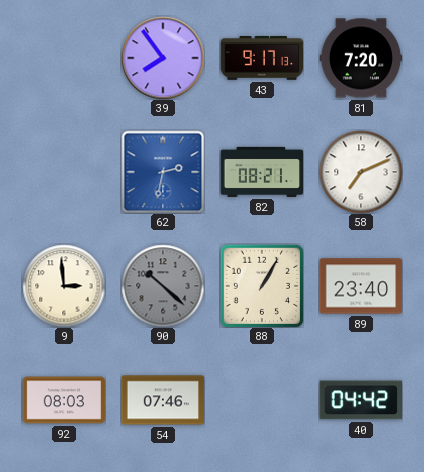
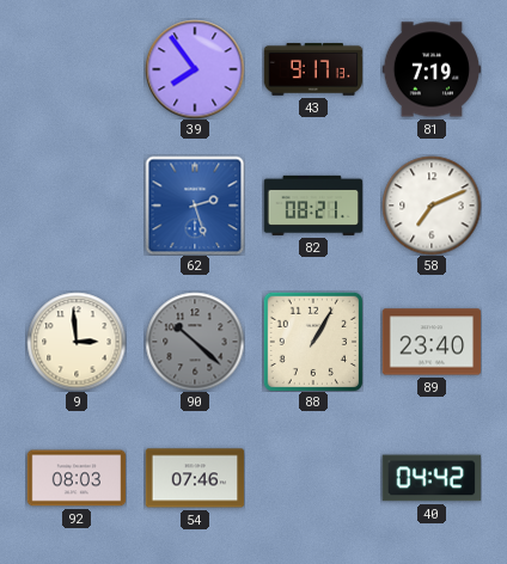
81: 7:20 -> 7:19 (432, 69)
62: 2:32 -> 2:27 (195, 206)
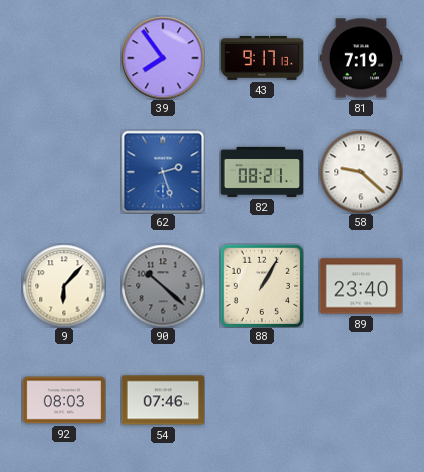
58: 7:11 -> 9:22 (361, 172)
9: 2:59 -> 6:07 (64, 286)
40: 04:42 -> none (430, 478)
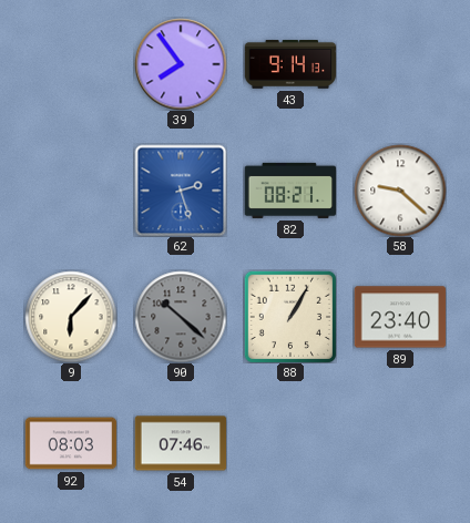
43: 9:17 -> 9:14 (290, 65)
81: 7:19 -> none (361, 58)
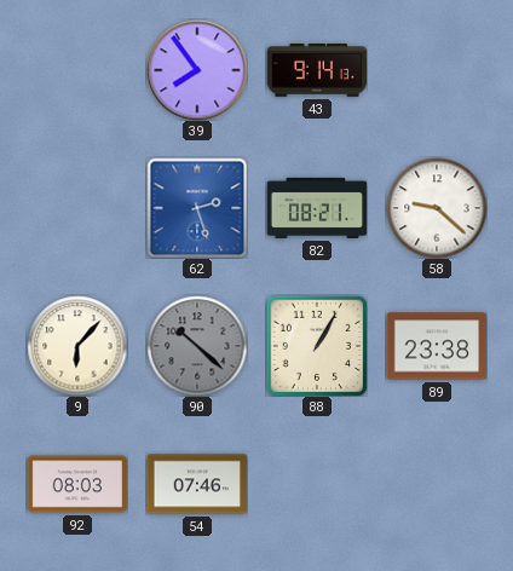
89: 23:40 -> 23:38 (437, 346)
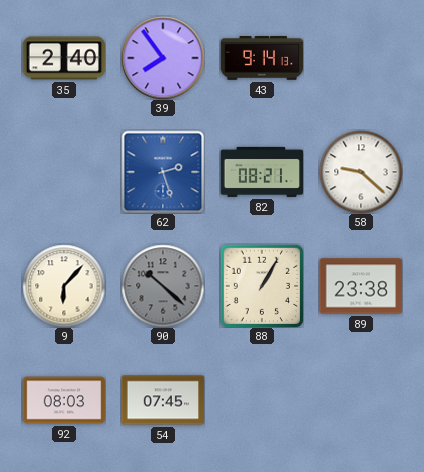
35: none -> 2:40 (64, 58)
54: 07:46 -> 07:45 (163, 400)
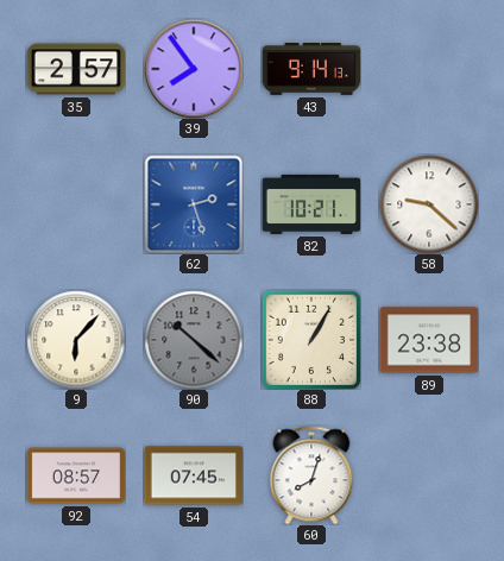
35: 2:40 -> 2:57 (76, 69)
82: 08:21 -> 10:21 (311, 204)
92: 08:03 -> 08:57 (76, 475)
60: none -> 8:03 (311, 475)
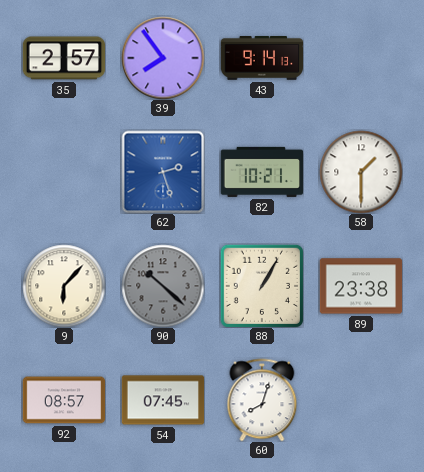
58: 9:22 -> 1:30 (361, 172)
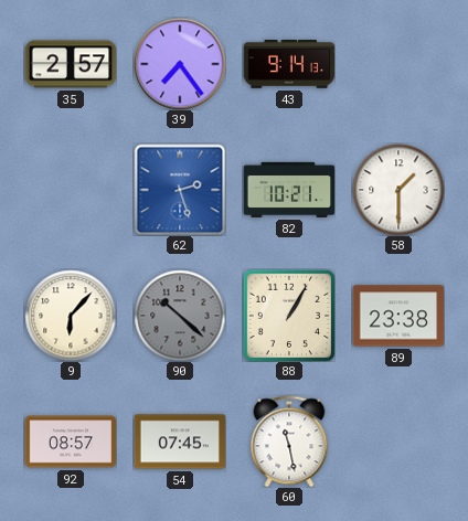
39: 7:54 -> 7:24 (180, 64)
60: 8:03 -> 11:28 (289, 442)
